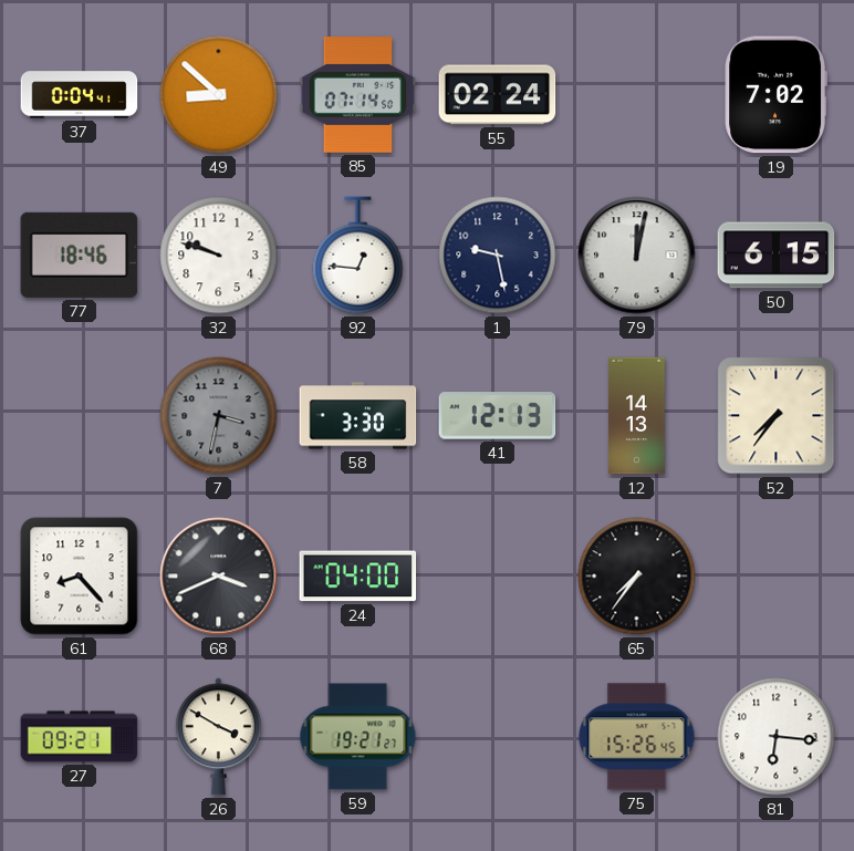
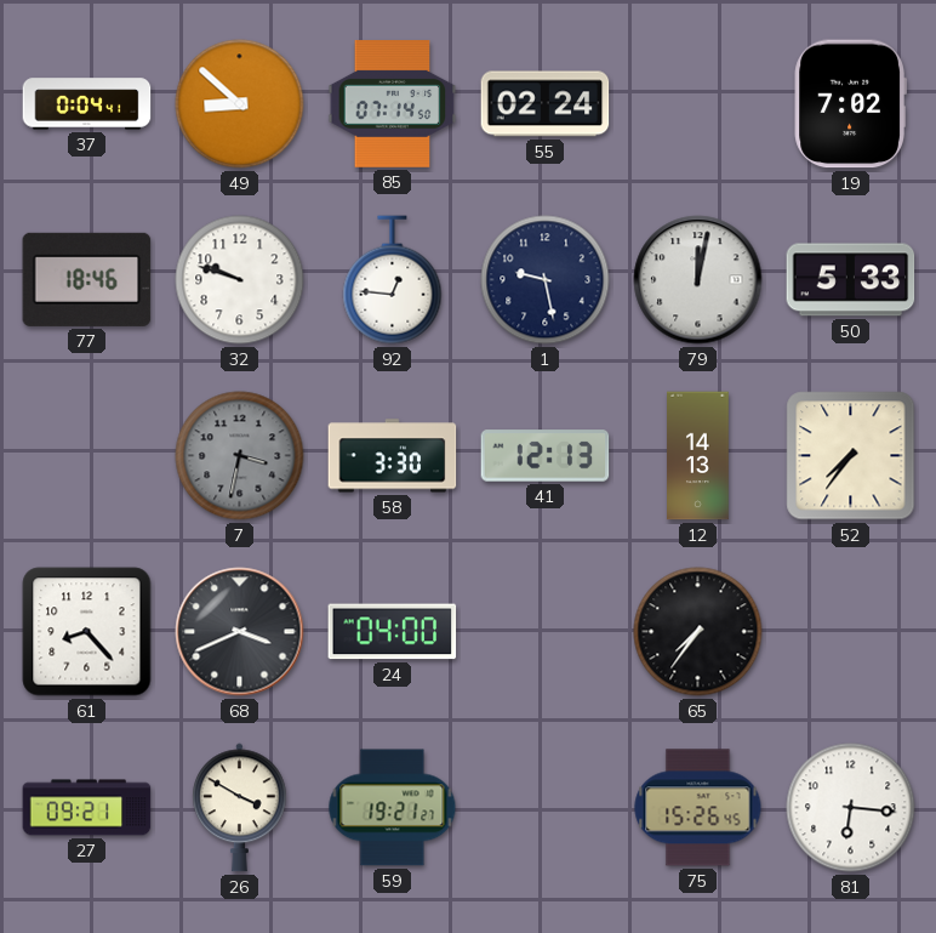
50: 6:15 -> 5:33 (851, 280)
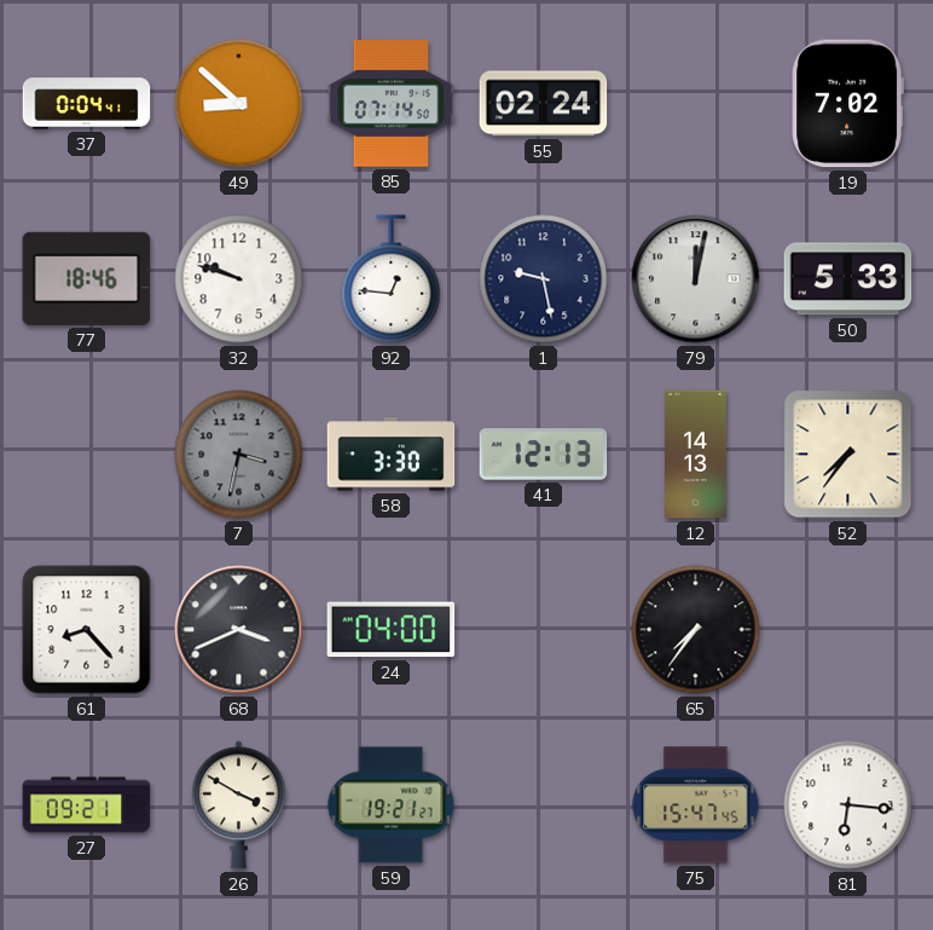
75: 15:26 -> 15:47 (696, 805)
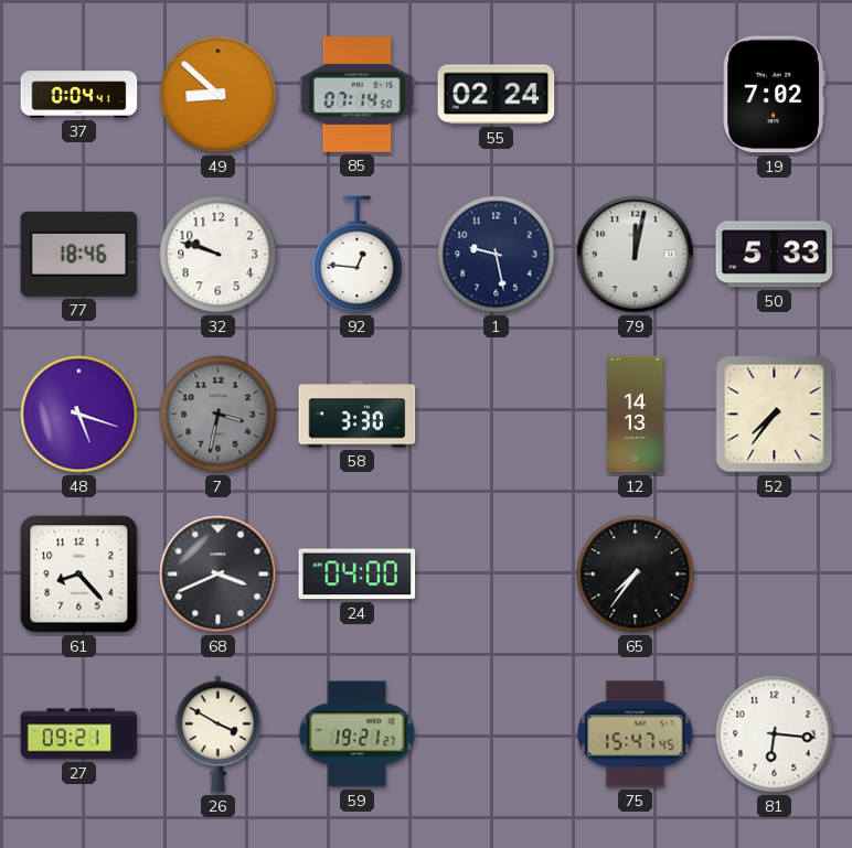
48: none -> 5:18 (79, 415)
41: 12:13 -> none (544, 455)
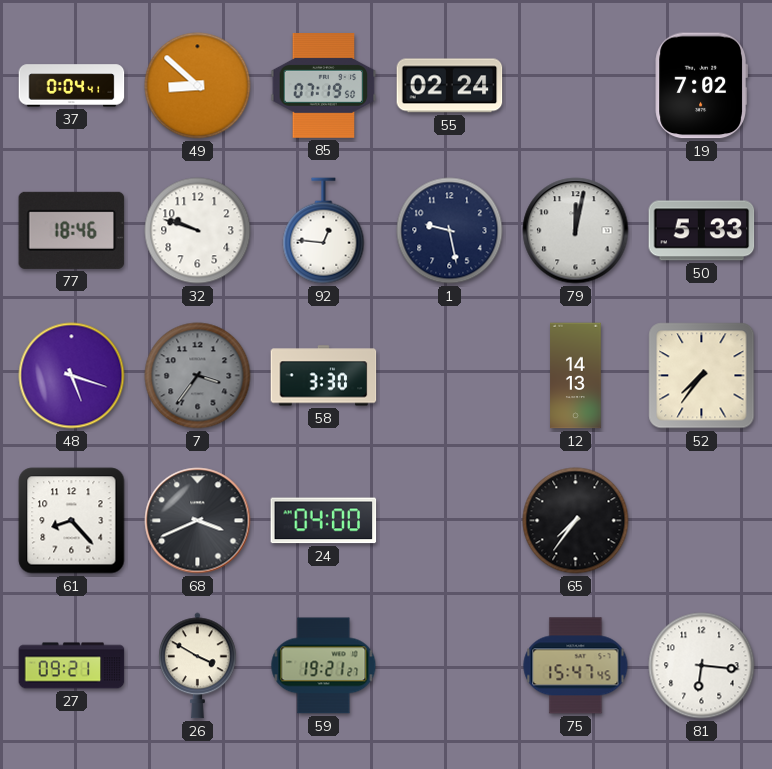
85: 07:14 -> 07:19 (324, 86)
7: 3:32 -> 3:36 (198, 376)
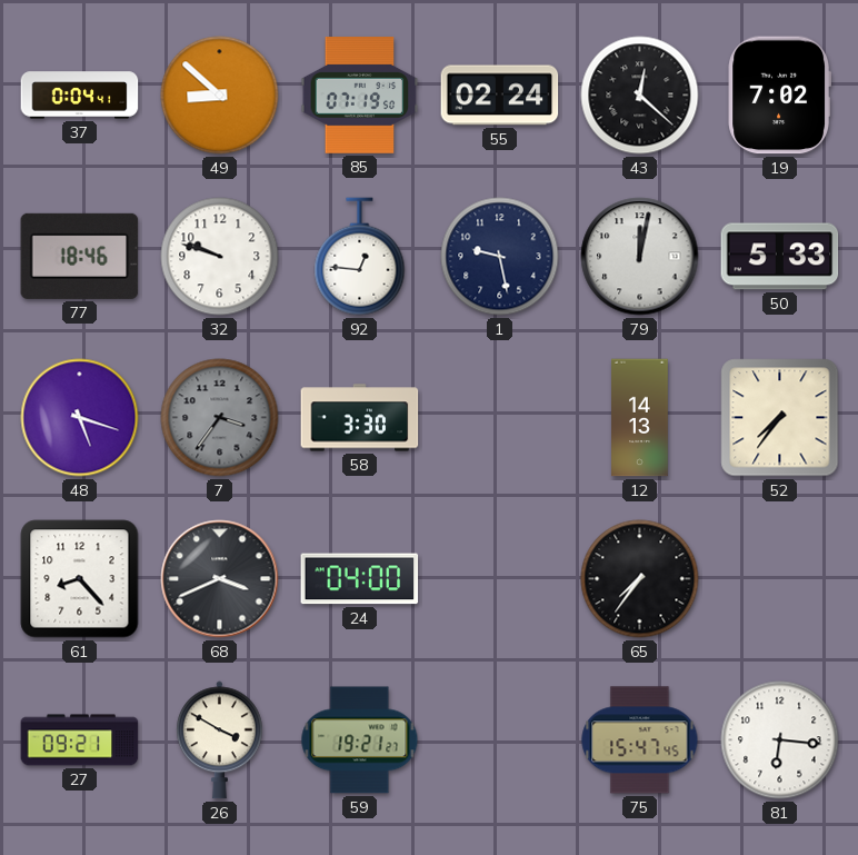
43: none -> 12:22 (640, 96)
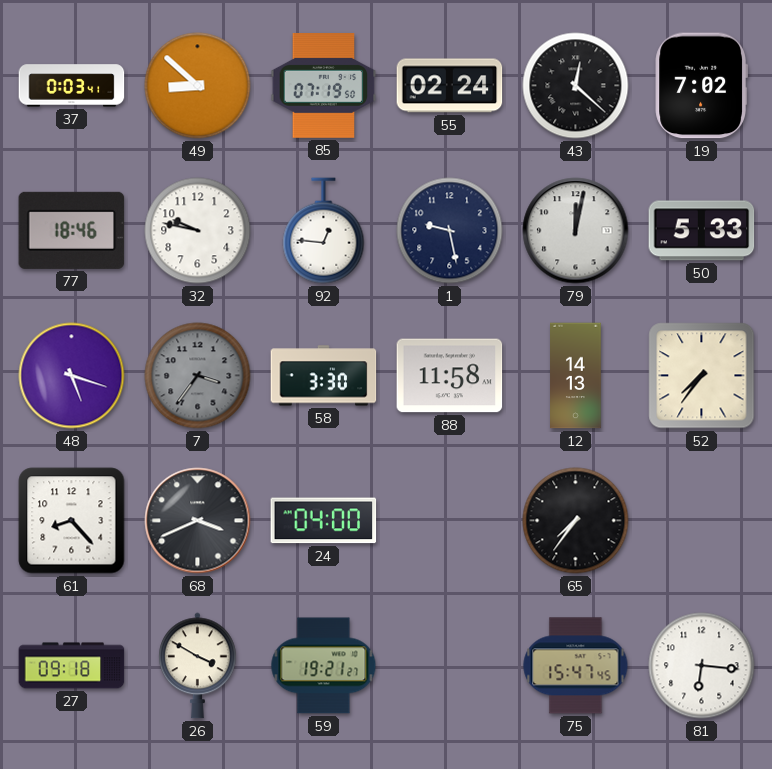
37: 0:04 -> 0:03 (72, 86)
32: 9:48 -> 9:47 (198, 231)
88: none -> 11:58 (450, 376)
27: 09:21 -> 09:18 (72, 666)
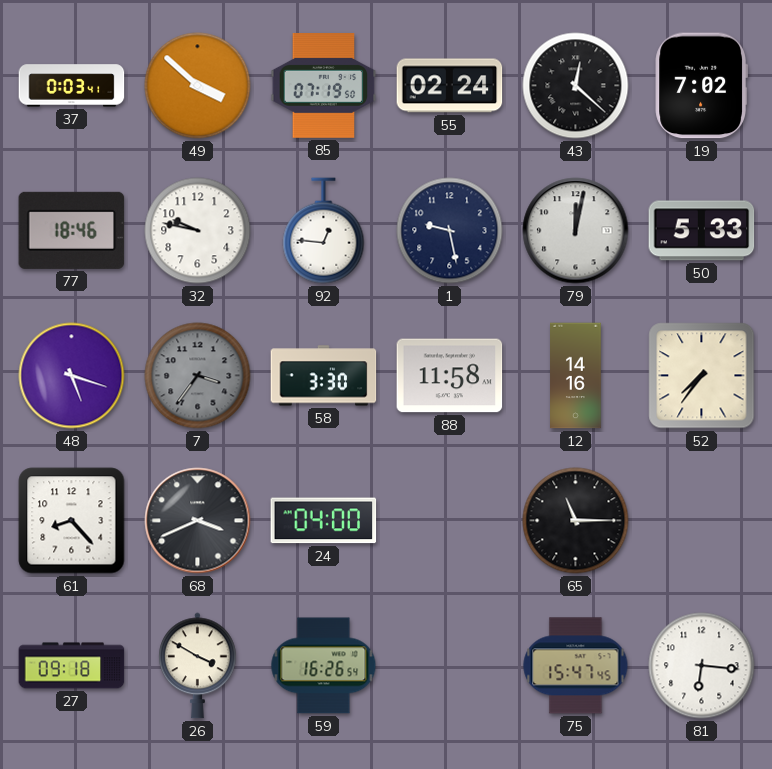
49: 8:52 -> 3:52 (198, 86)
12: 14:13 -> 14:16 (576, 376)
65: 7:36 -> 11:15 (576, 521)
59: 19:21 -> 16:26 (324, 666)
